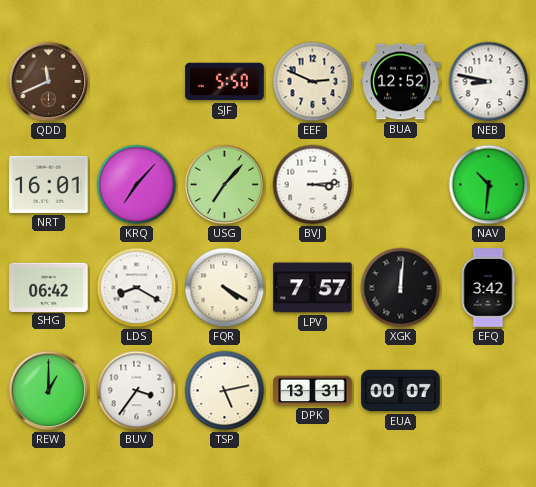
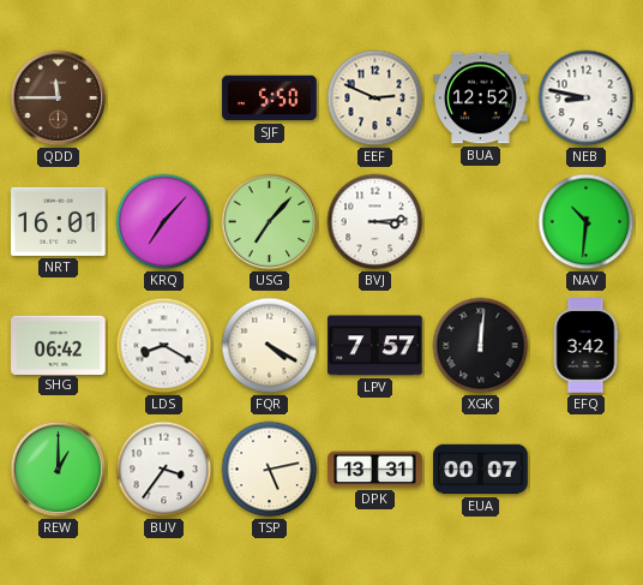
QDD: 11:41 -> 11:45 (59, 99)
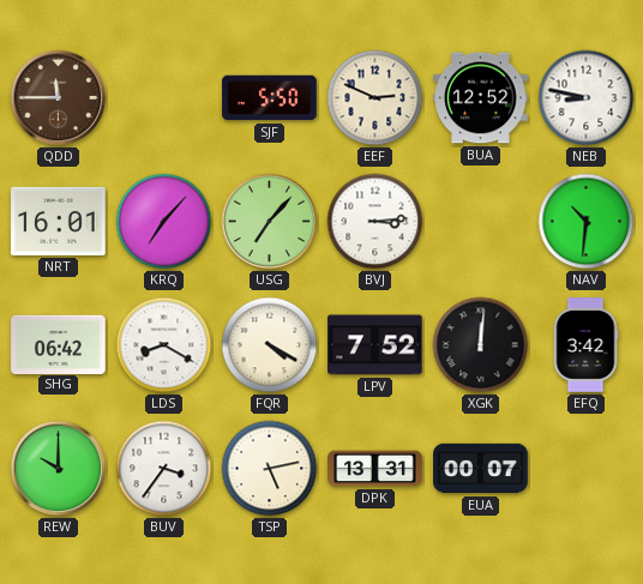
LPV: 7:57 -> 7:52 (375, 345)
REW: 1:00 -> 10:00 (59, 469)
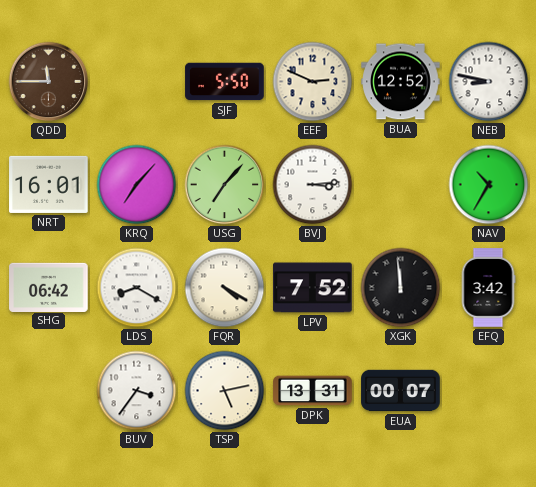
NAV: 10:31 -> 10:35 (489, 185)
XGK: 12:01 -> 11:59 (401, 288)
REW: 10:00 -> none (59, 469)
